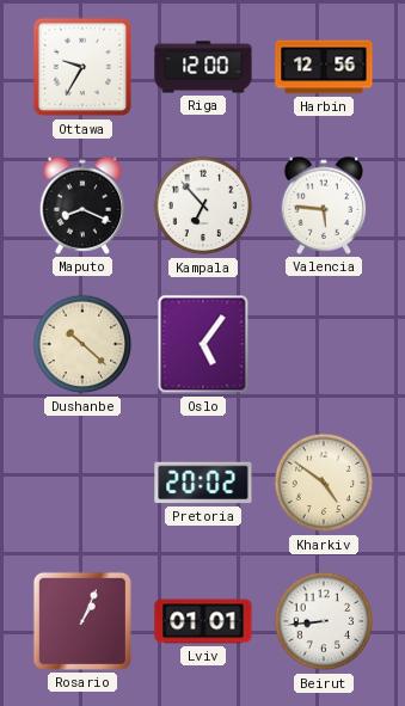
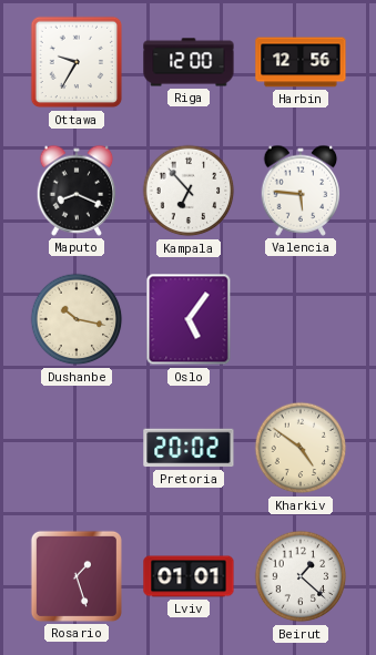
Dushanbe: 10:22 -> 10:17 (77, 319)
Rosario: 1:04 -> 1:27 (77, 576)
Beirut: 8:44 -> 1:22 (301, 576)
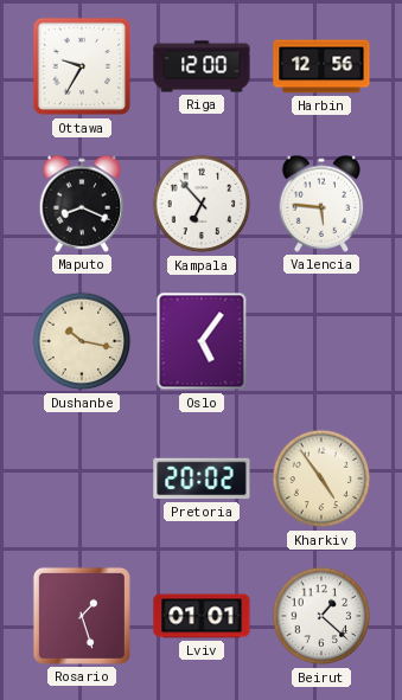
Kharkiv: 4:51 -> 4:54 (321, 479)
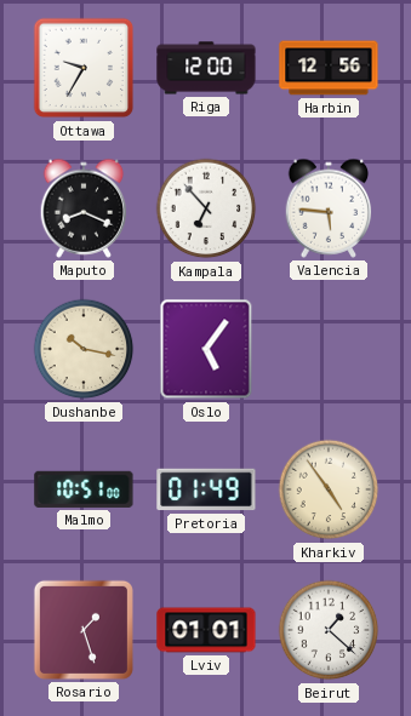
Malmo: none -> 10:51 (84, 489)
Pretoria: 20:02 -> 01:49 (206, 489)
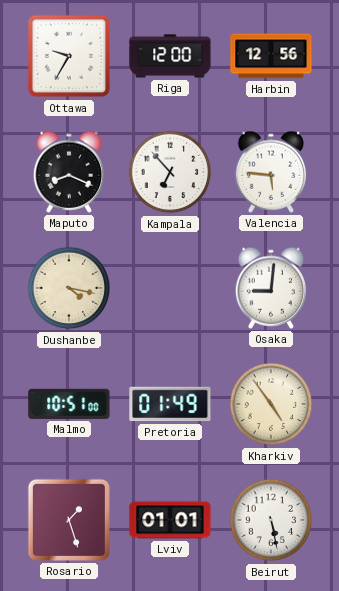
Dushanbe: 10:17 -> 4:17 (69, 288)
Oslo: 5:06 -> none (206, 349)
Osaka: none -> 9:01 (271, 288)
Beirut: 1:22 -> 5:28 (271, 520)
